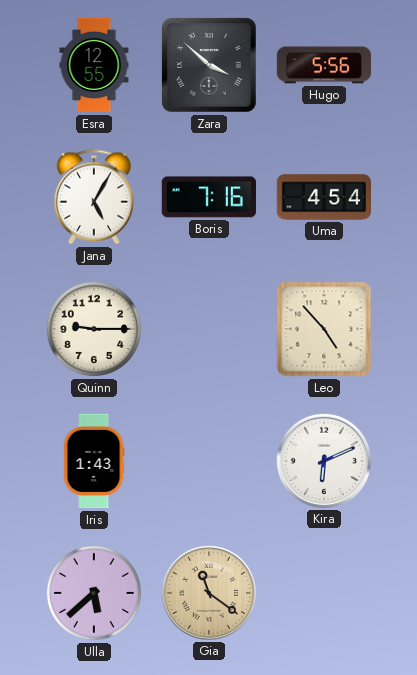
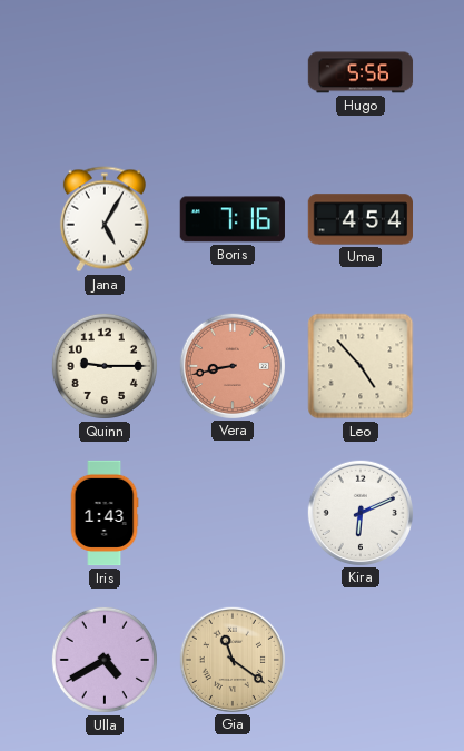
Esra: 12:55 -> none (94, 65)
Zara: 3:52 -> none (209, 65)
Vera: none -> 8:43 (231, 365)
Ulla: 5:38 -> 4:40 (105, 660)
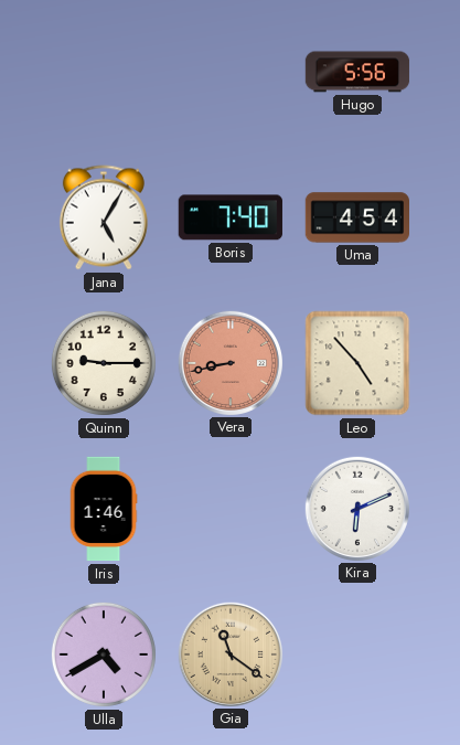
Boris: 7:16 -> 7:40 (231, 217)
Iris: 1:43 -> 1:46 (104, 509)
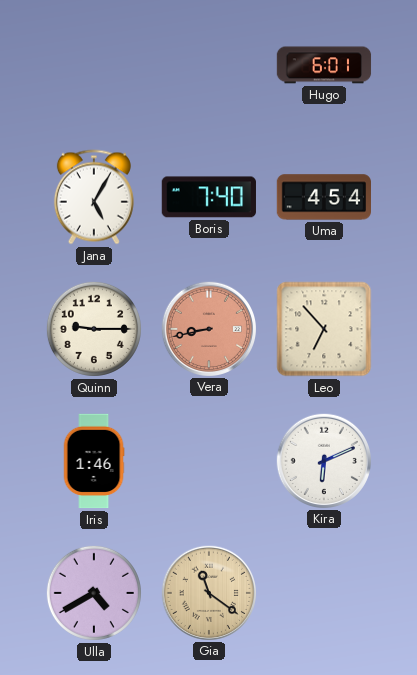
Hugo: 5:56 -> 6:01 (324, 65)
Leo: 4:53 -> 6:53 (324, 329)
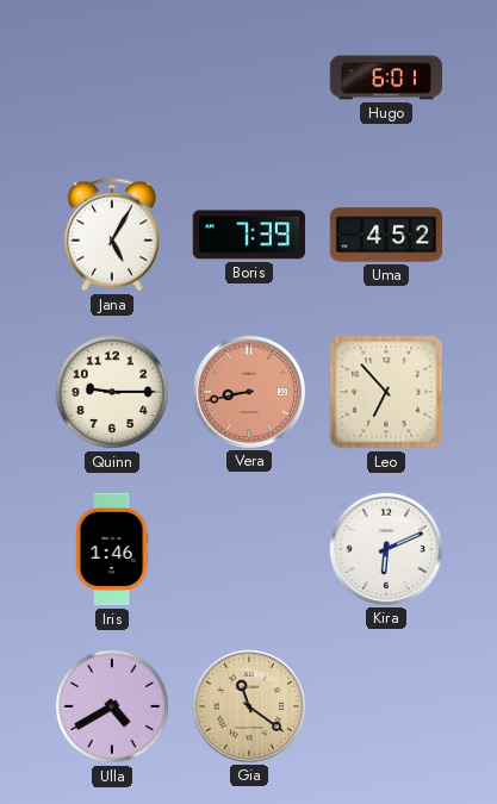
Boris: 7:40 -> 7:39 (249, 235)
Uma: 4:54 -> 4:52 (385, 235)
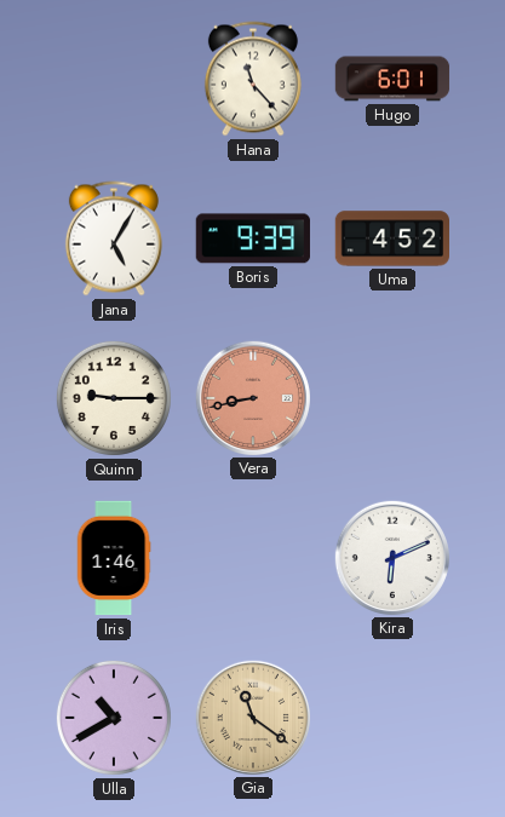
Hana: none -> 11:23 (253, 79)
Boris: 7:39 -> 9:39 (253, 238)
Leo: 6:53 -> none (386, 392)
Ulla: 4:40 -> 10:40 (114, 718)
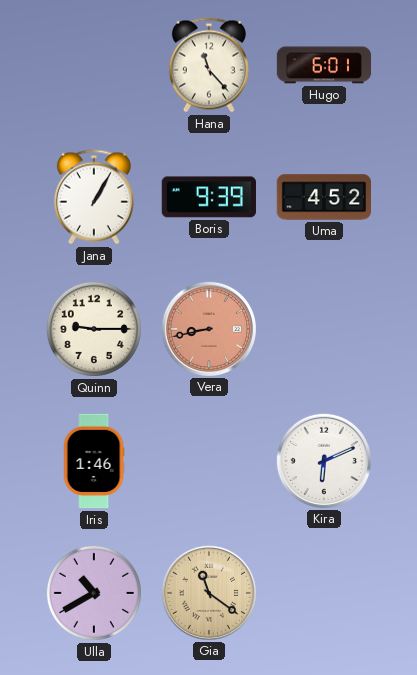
Jana: 5:05 -> 1:05 (94, 197)
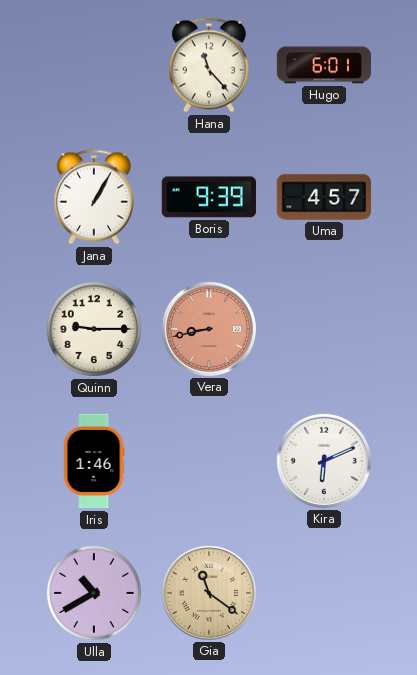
Uma: 4:52 -> 4:57 (323, 197)
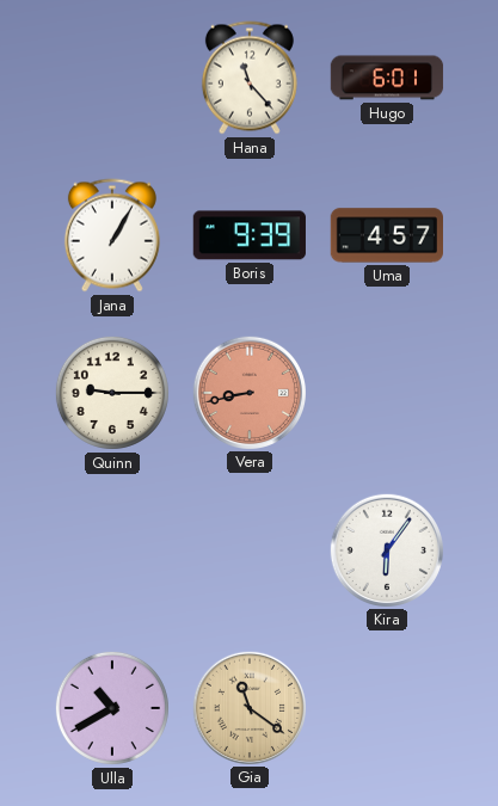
Iris: 1:46 -> none (94, 461)
Kira: 6:11 -> 6:06 (386, 549)
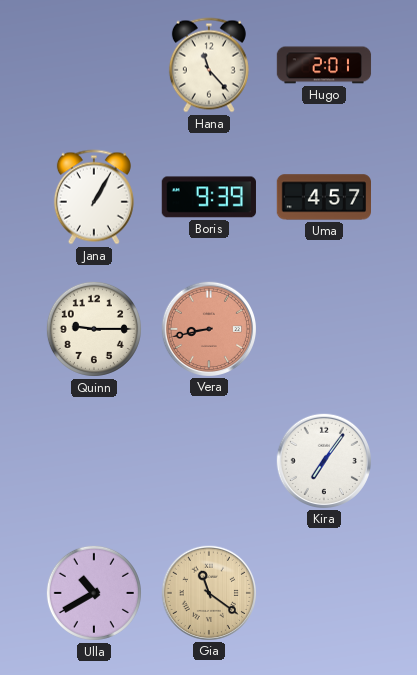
Hugo: 6:01 -> 2:01 (324, 65)
Kira: 6:06 -> 7:06 (323, 460)
